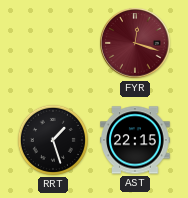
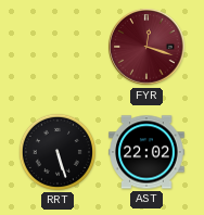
RRT: 1:27 -> 5:27 (58, 152)
AST: 22:15 -> 22:02 (146, 152)
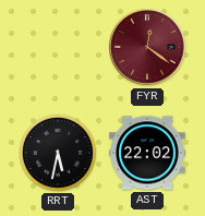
FYR: 12:18 -> 12:21 (147, 47)
RRT: 5:27 -> 5:32 (58, 153)
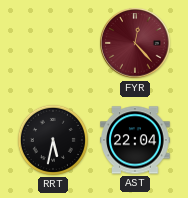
FYR: 12:21 -> 12:23 (135, 43)
AST: 22:02 -> 22:04 (135, 140)
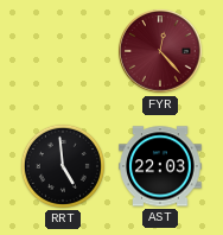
RRT: 5:32 -> 4:59 (63, 166)
AST: 22:04 -> 22:03 (160, 166)
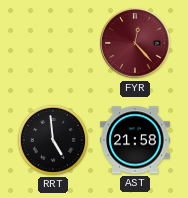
AST: 22:03 -> 21:58 (135, 140)
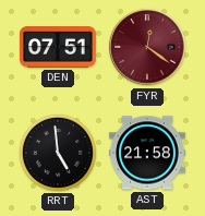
DEN: none -> 07:51 (58, 47)
FYR: 12:23 -> 12:21 (147, 47)
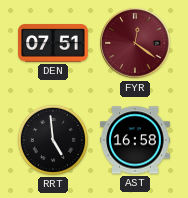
AST: 21:58 -> 16:58 (135, 140)
